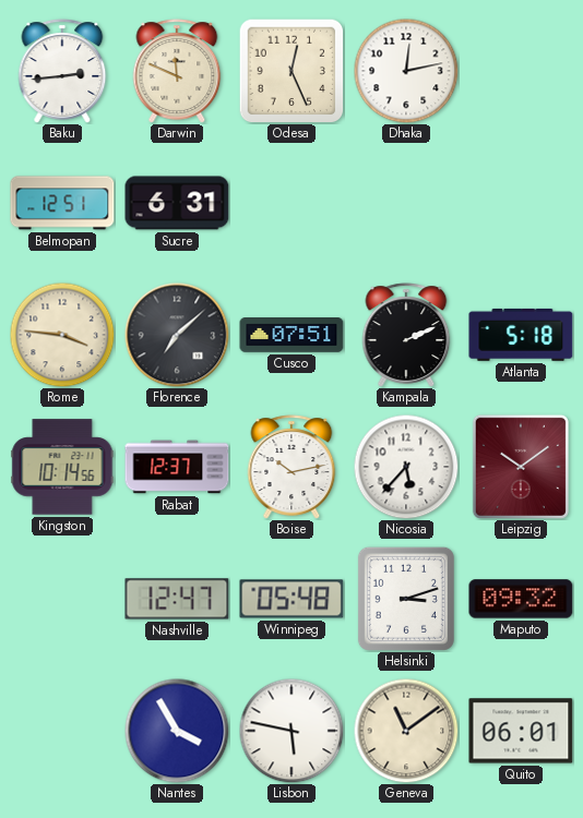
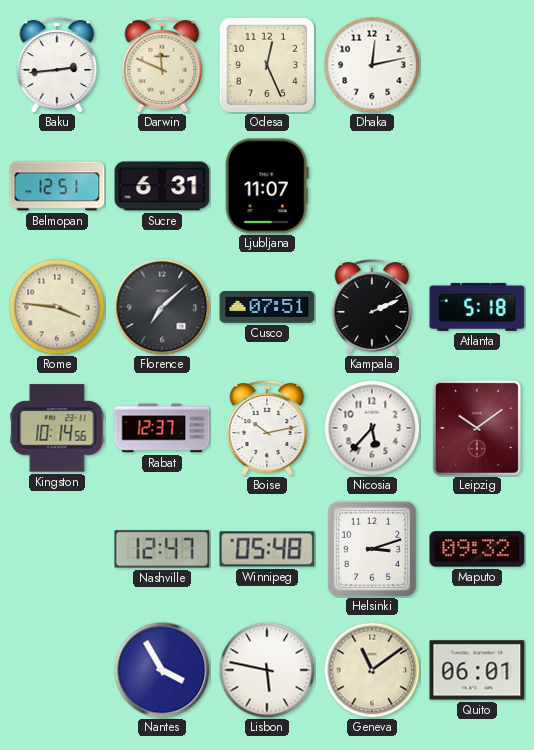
Ljubljana: none -> 11:07 (267, 186)
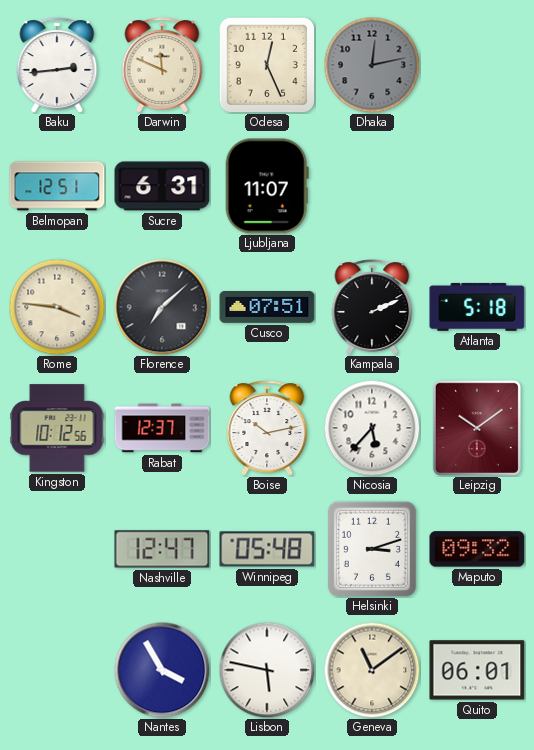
Dhaka dial: white -> grey (372, 65)
Kingston: 10:14 -> 10:12 (57, 428)
